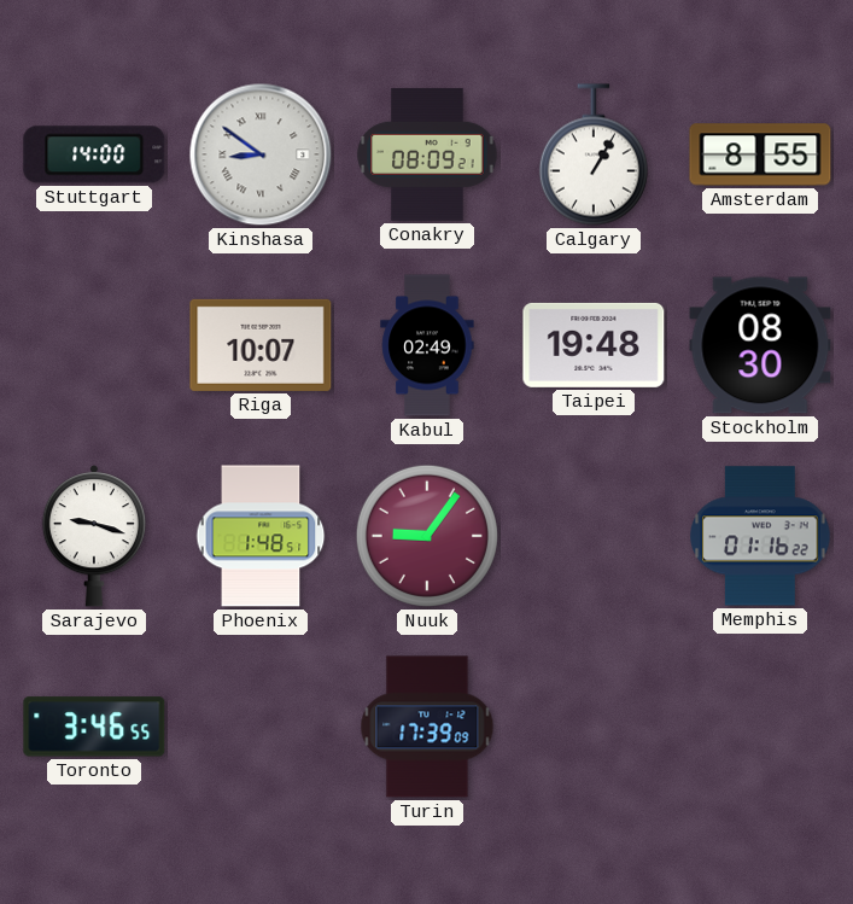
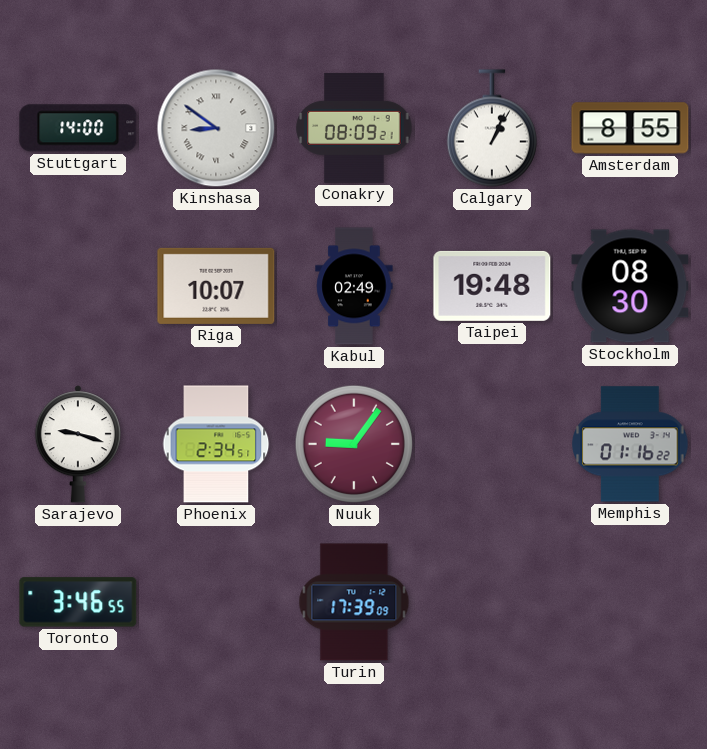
Calgary: 1:05 -> 1:04 (492, 128)
Phoenix: 1:48 -> 2:34 (216, 444)
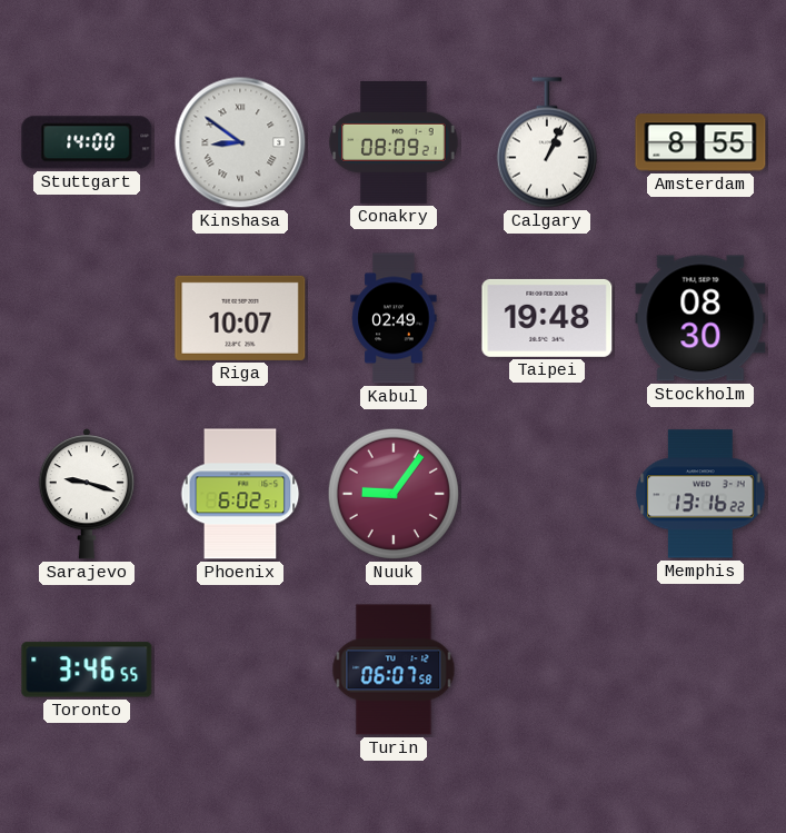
Phoenix: 2:34 -> 6:02 (240, 494)
Memphis: 01:16 -> 13:16 (700, 494)
Turin: 17:39 -> 06:07 (394, 670)
